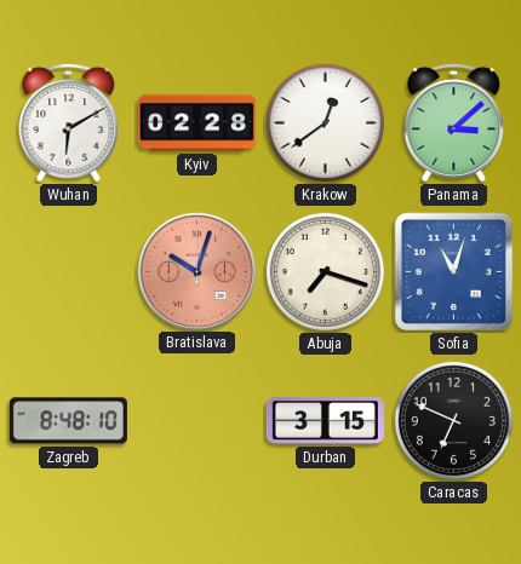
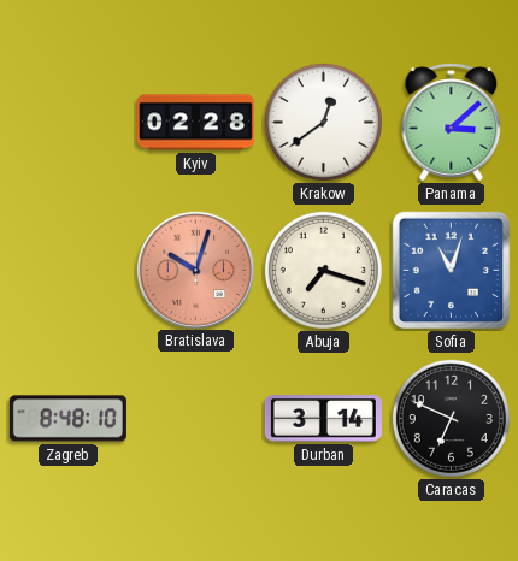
Wuhan: 6:10 -> none (69, 123)
Durban: 3:15 -> 3:14 (323, 419)
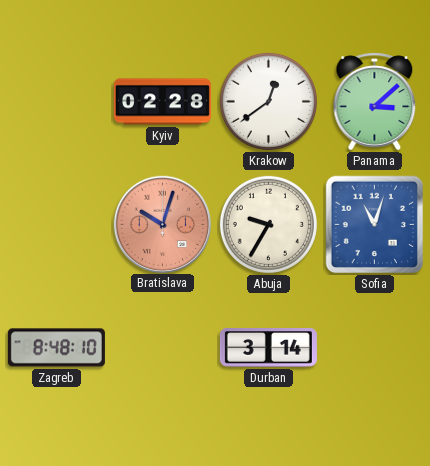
Abuja: 7:18 -> 9:35 (268, 224)
Caracas: 6:49 -> none (451, 418)
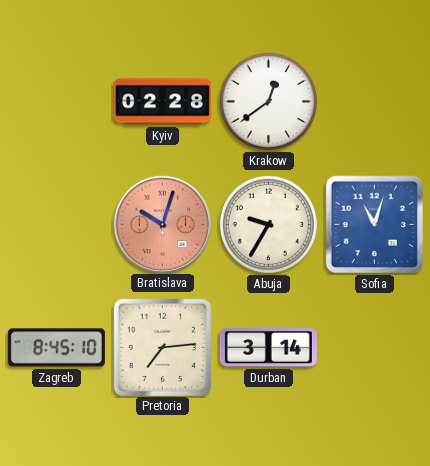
Panama: 3:08 -> none (375, 102)
Zagreb: 8:48 -> 8:45 (56, 348)
Pretoria: none -> 7:14 (162, 347)
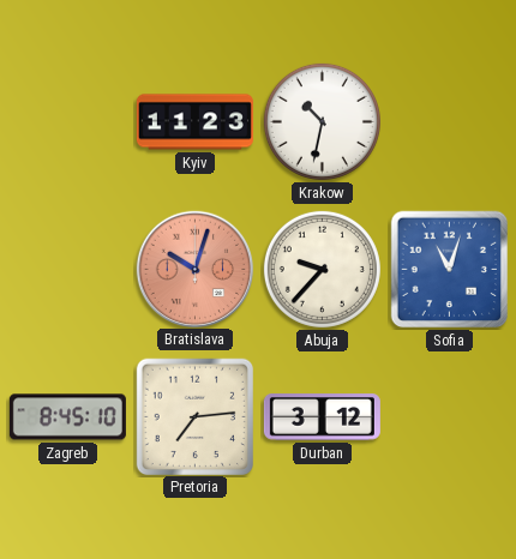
Kyiv: 02:28 -> 11:23 (194, 122)
Krakow: 12:39 -> 10:32 (322, 121)
Abuja: 9:35 -> 9:37 (322, 269)
Durban: 3:14 -> 3:12 (322, 417)
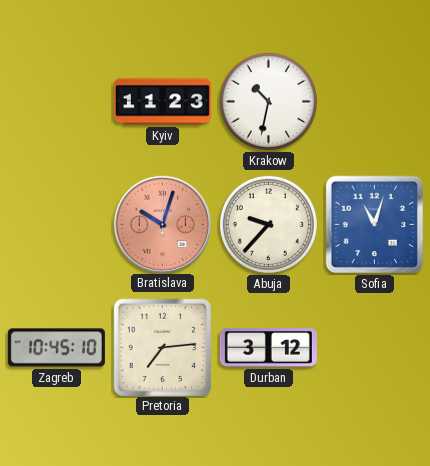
Zagreb: 8:45 -> 10:45 (56, 348)
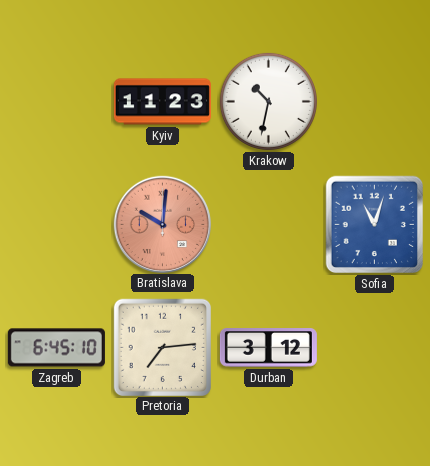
Bratislava: 10:03 -> 10:01 (162, 224)
Abuja: 9:37 -> none (268, 224)
Zagreb: 10:45 -> 6:45 (56, 348)
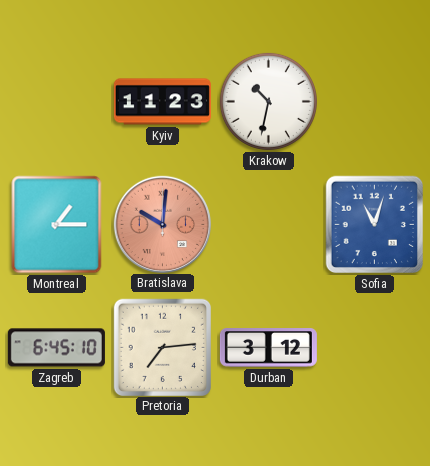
Montreal: none -> 1:15 (57, 225)
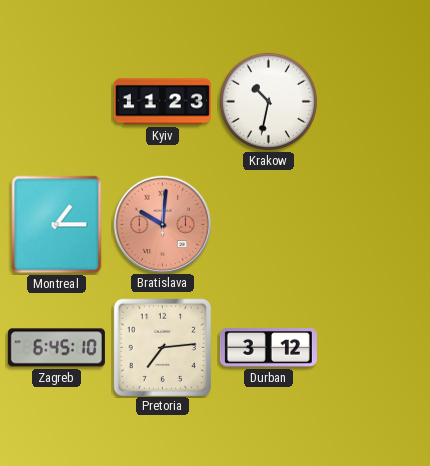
Sofia: 11:03 -> none (375, 225)
